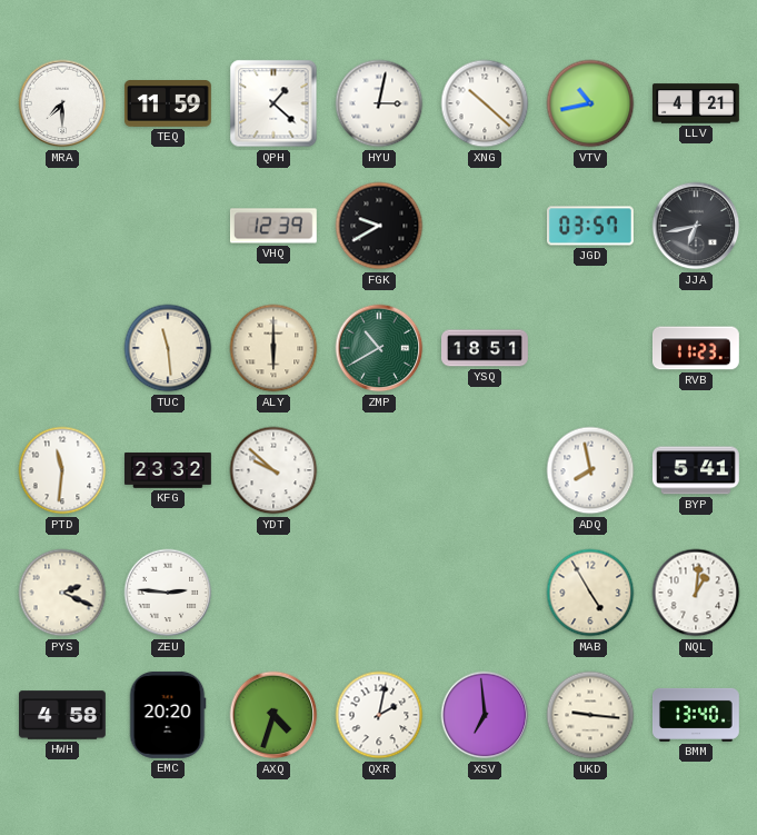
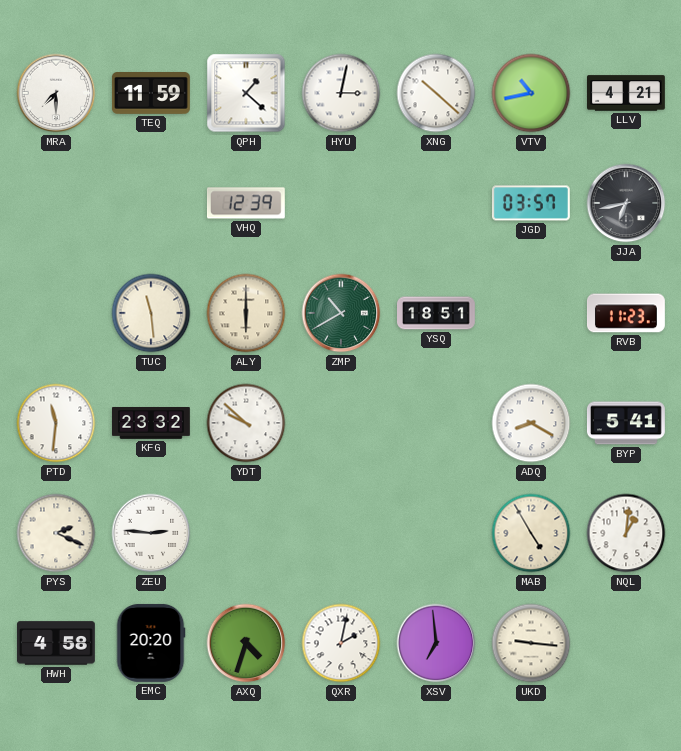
FGK: 9:40 -> none (379, 226)
ADQ: 7:58 -> 8:20 (531, 423)
BMM: 13:40 -> none (697, 715)
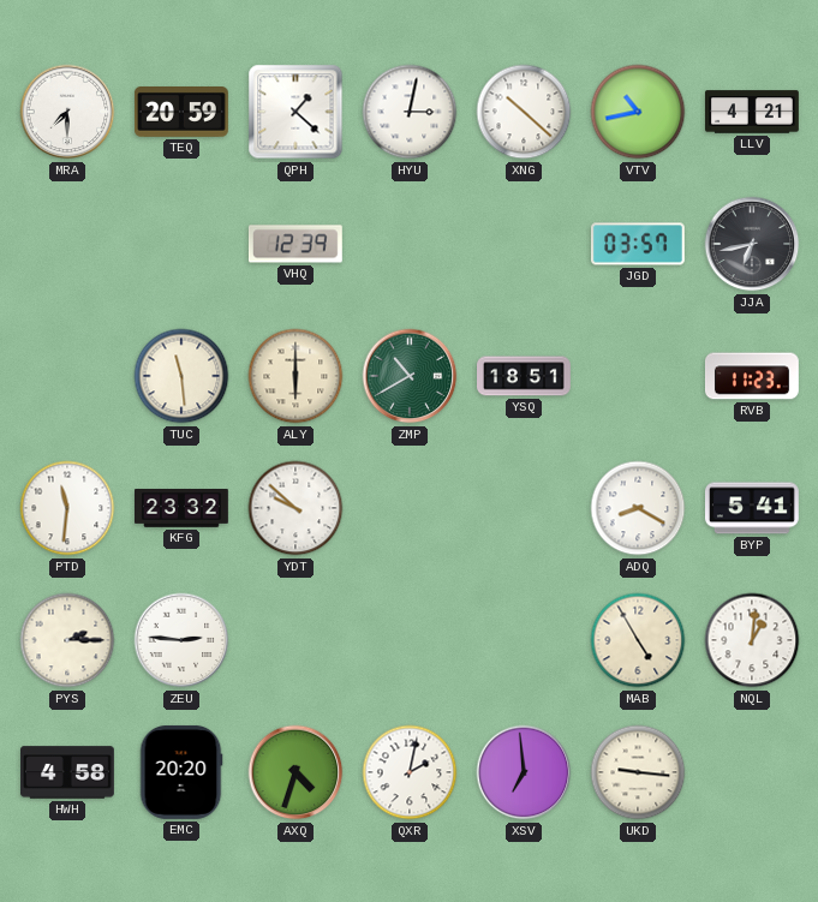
TEQ: 11:59 -> 20:59 (183, 113)
PYS: 2:19 -> 2:15 (67, 640)
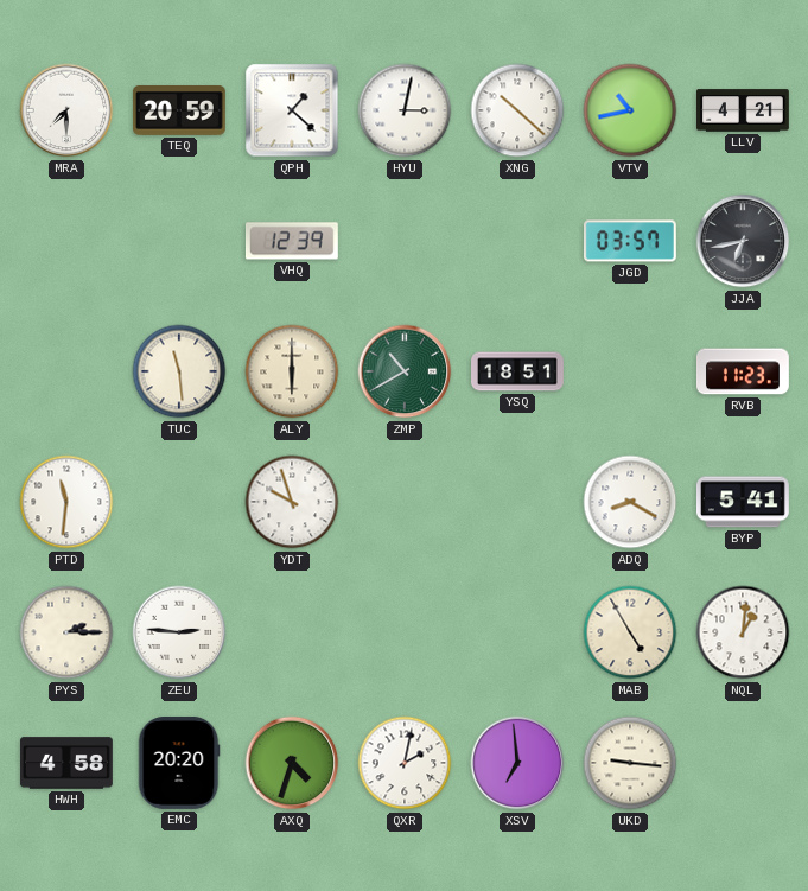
KFG: 23:32 -> none (183, 509)
YDT: 9:52 -> 9:57 (292, 502)
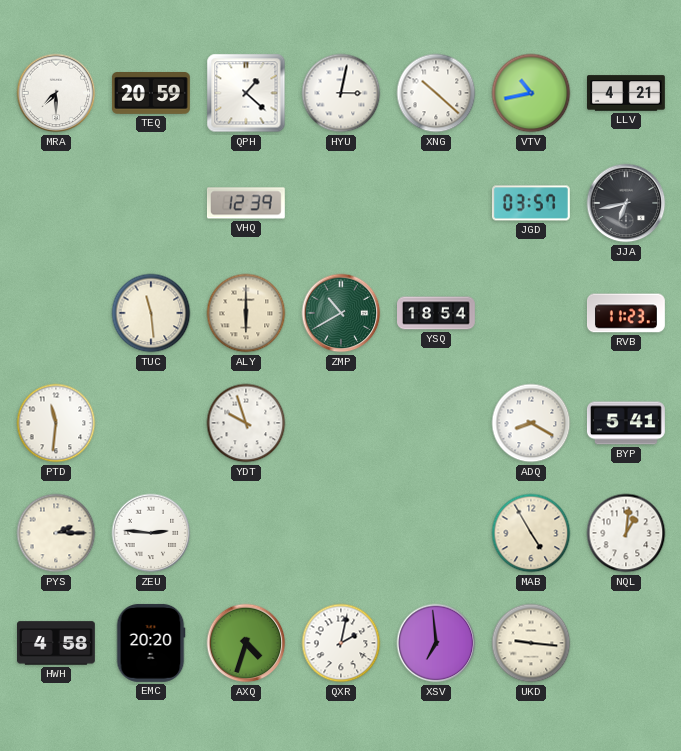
YSQ: 18:51 -> 18:54 (437, 313)
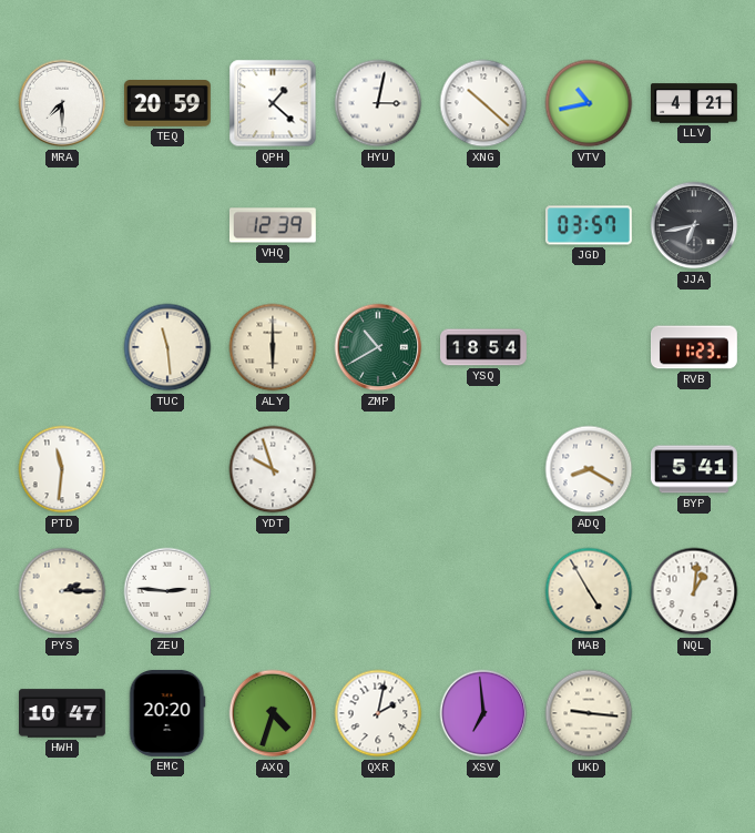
HWH: 4:58 -> 10:47 (63, 713)
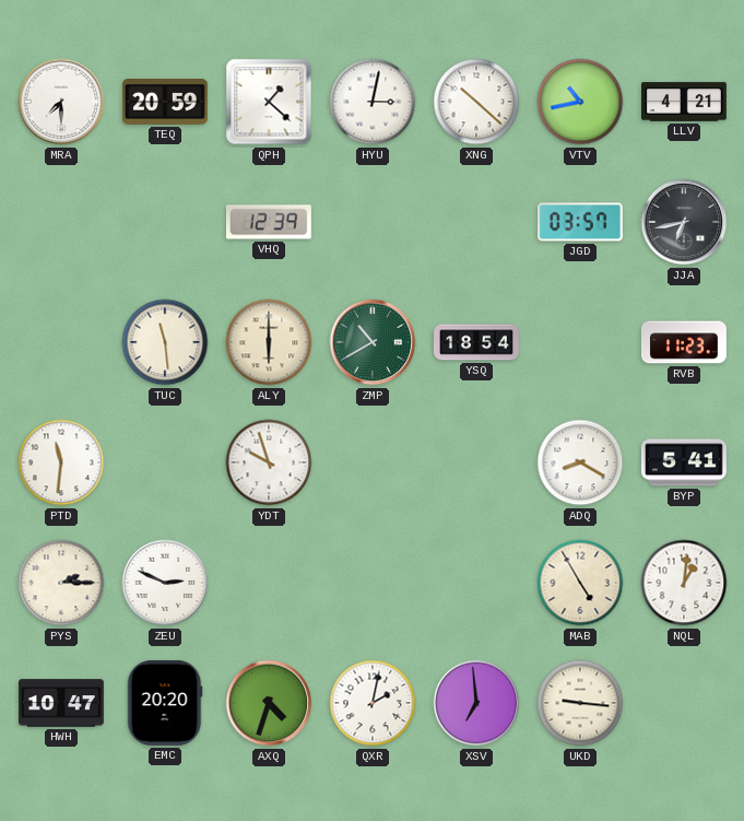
ZEU: 2:46 -> 2:49 (165, 583)
